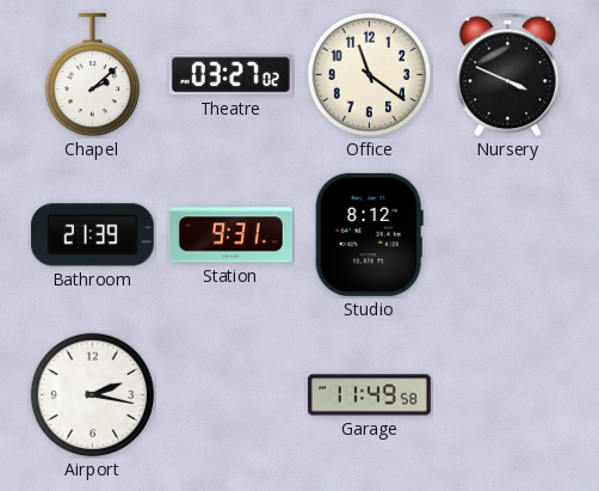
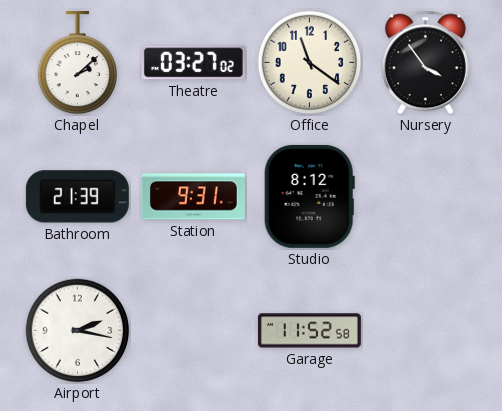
Nursery: 3:49 -> 3:54 (425, 63)
Garage: 11:49 -> 11:52 (309, 331)
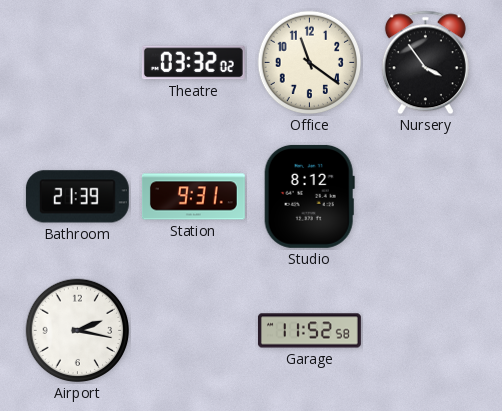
Chapel: 2:08 -> none (77, 63)
Theatre: 03:27 -> 03:32 (193, 63)
